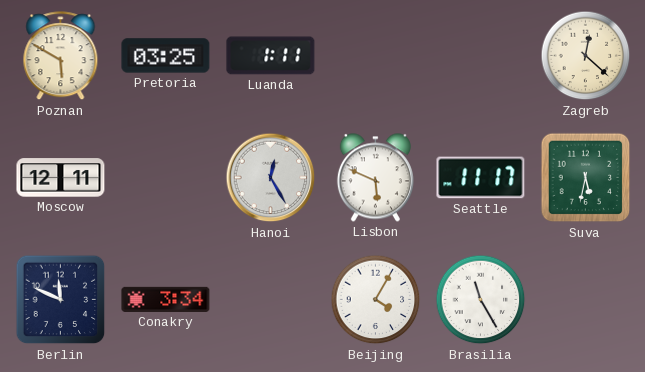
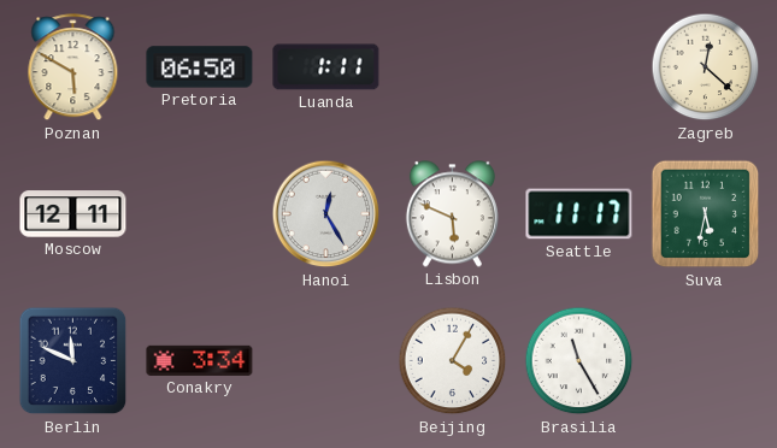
Pretoria: 03:25 -> 06:50 (200, 67)
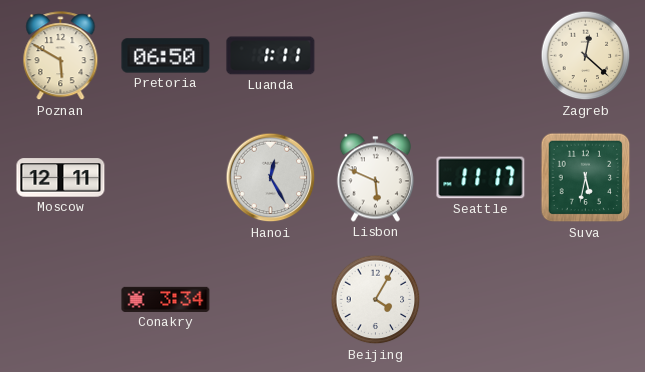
Berlin: 11:49 -> none (73, 361)
Brasilia: 11:25 -> none (579, 361)
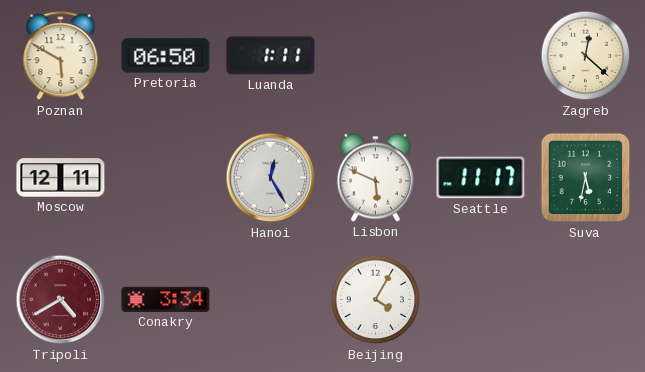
Tripoli: none -> 4:40 (61, 300)
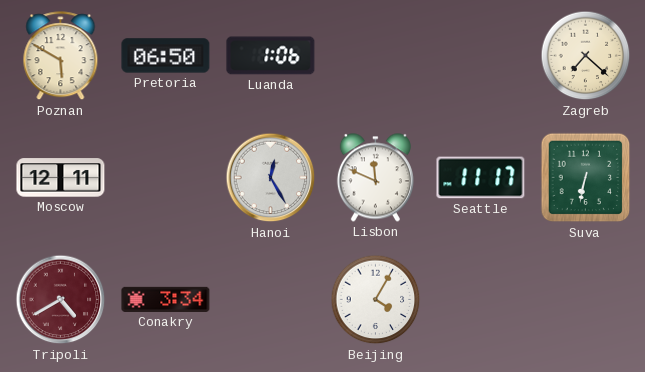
Luanda: 1:11 -> 1:06 (271, 56)
Zagreb: 12:22 -> 7:22 (586, 56)
Lisbon: 5:49 -> 11:49 (375, 178)
Suva: 5:32 -> 6:32 (586, 178)
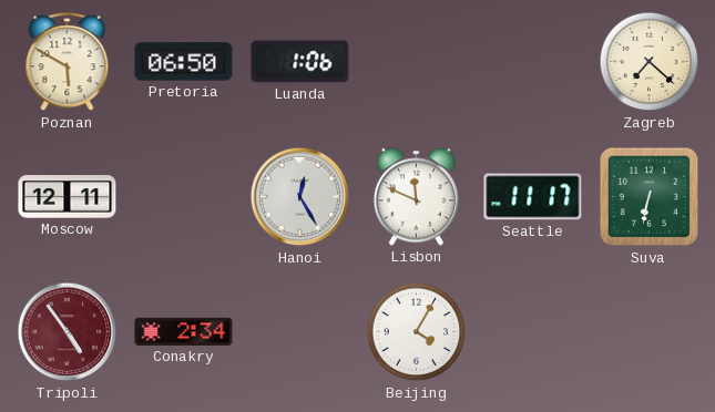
Tripoli: 4:40 -> 4:54 (68, 332)
Conakry: 3:34 -> 2:34 (184, 331)
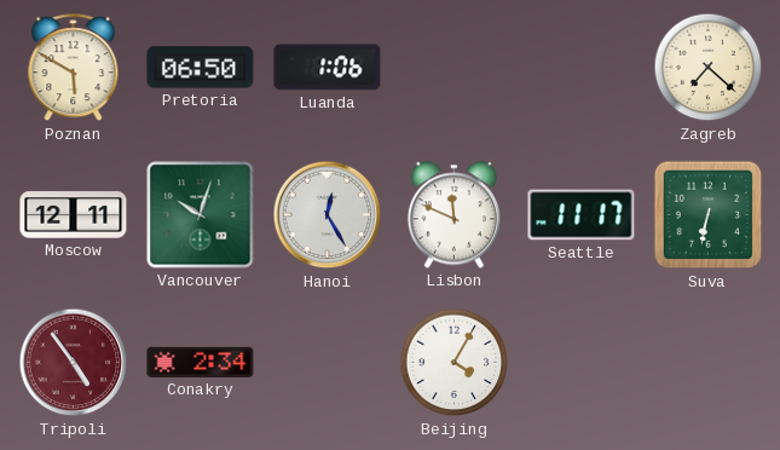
Vancouver: none -> 10:03 (201, 215)
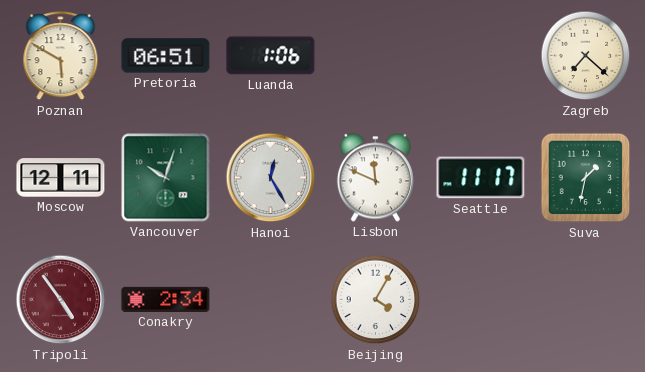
Pretoria: 06:50 -> 06:51 (166, 56)
Suva: 6:32 -> 1:32 (586, 178)
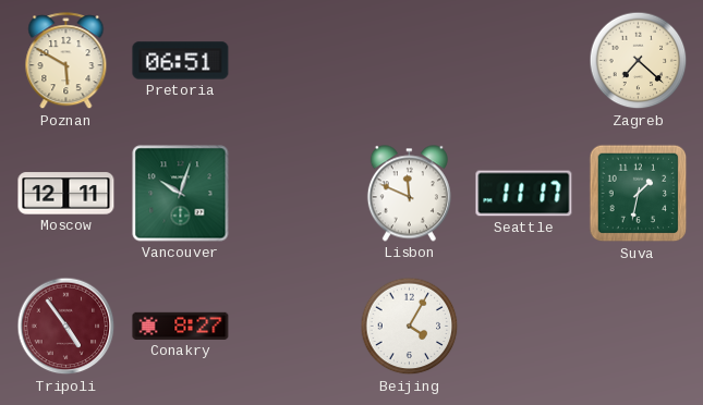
Luanda: 1:06 -> none (271, 56)
Hanoi: 12:25 -> none (271, 178)
Conakry: 2:34 -> 8:27 (181, 326)
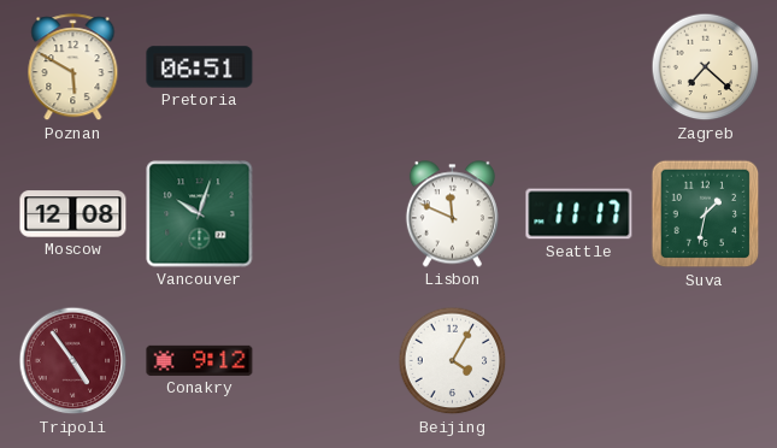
Moscow: 12:11 -> 12:08 (73, 214)
Conakry: 8:27 -> 9:12 (200, 360)
